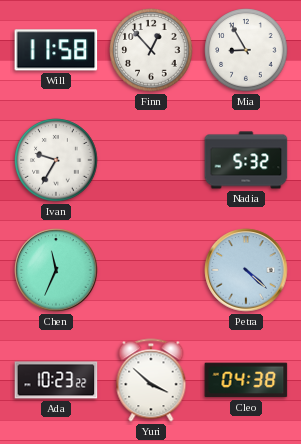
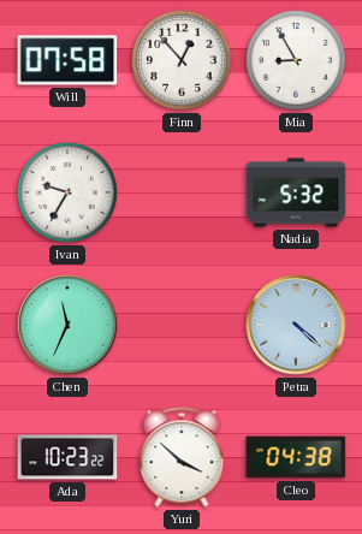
Will: 11:58 -> 07:58 (67, 60)
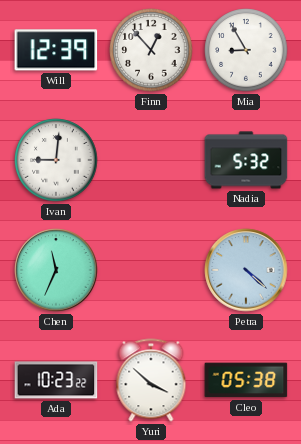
Will: 07:58 -> 12:39 (56, 50)
Ivan: 9:35 -> 9:01 (56, 160)
Cleo: 04:38 -> 05:38 (246, 380)
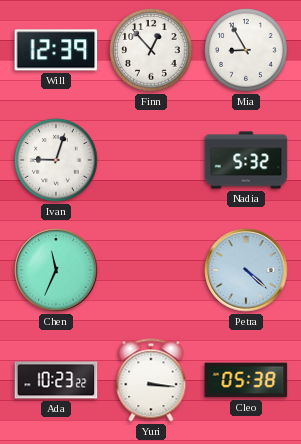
Ivan: 9:01 -> 9:03 (56, 160)
Yuri: 3:52 -> 3:16 (151, 380)
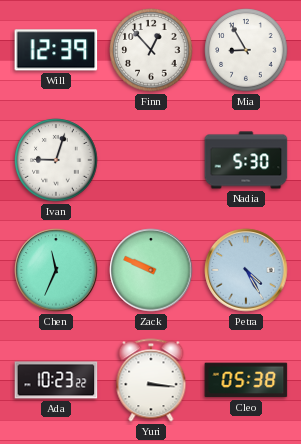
Nadia: 5:32 -> 5:30 (246, 160)
Zack: none -> 9:49 (151, 270)
Petra: 4:22 -> 4:25 (246, 270)
